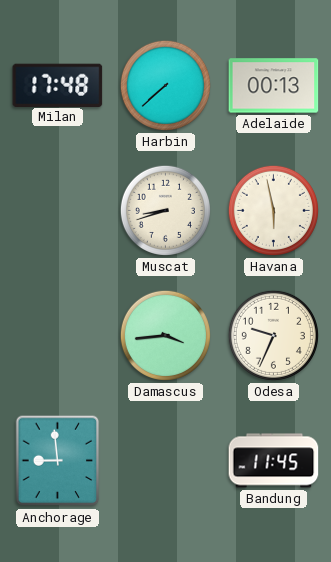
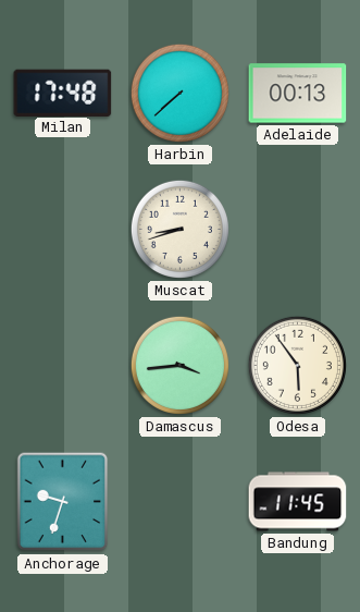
Havana: 5:58 -> none (273, 210)
Odesa: 9:34 -> 5:54 (297, 365)
Anchorage: 8:59 -> 9:33 (63, 502)
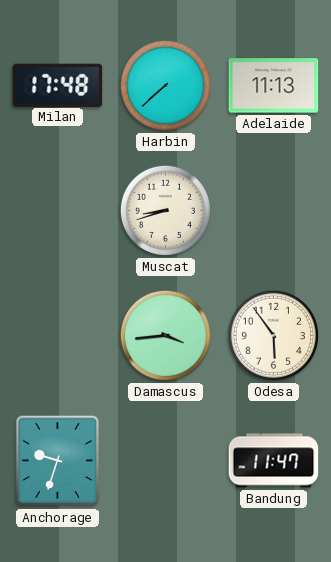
Adelaide: 00:13 -> 11:13 (274, 86)
Bandung: 11:45 -> 11:47 (274, 461)
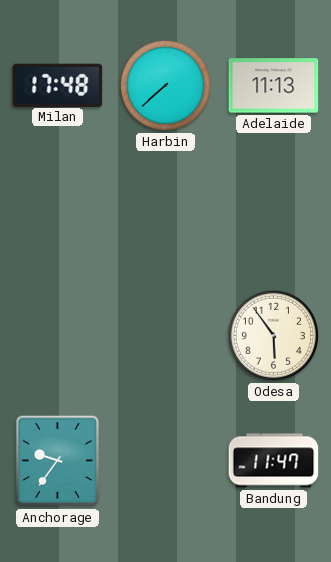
Muscat: 8:42 -> none (165, 210)
Damascus: 3:44 -> none (165, 335)
Anchorage: 9:33 -> 9:36 (58, 461)
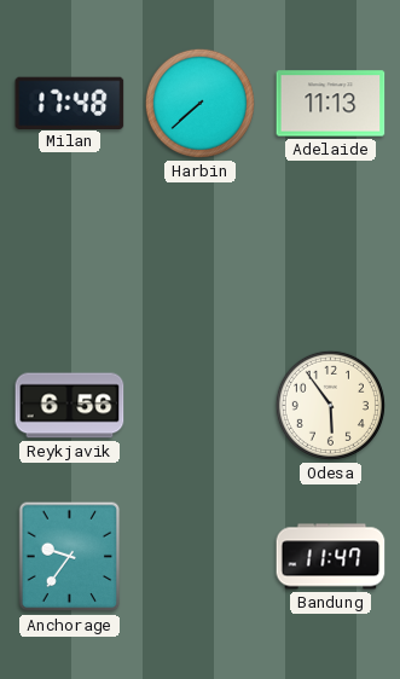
Reykjavik: none -> 6:56 (70, 406)
